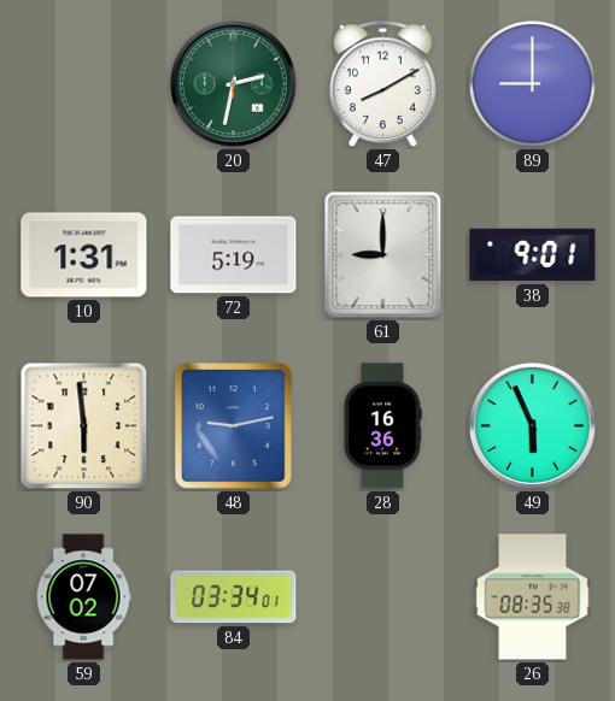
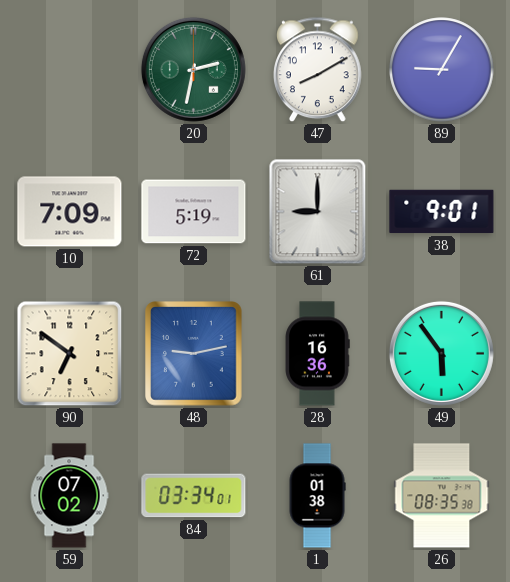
89: 9:00 -> 9:05 (442, 70)
10: 1:31 -> 7:09 (70, 212)
90: 5:59 -> 6:51 (70, 354)
49: 5:56 -> 5:54 (441, 353)
1: none -> 01:38 (317, 496)
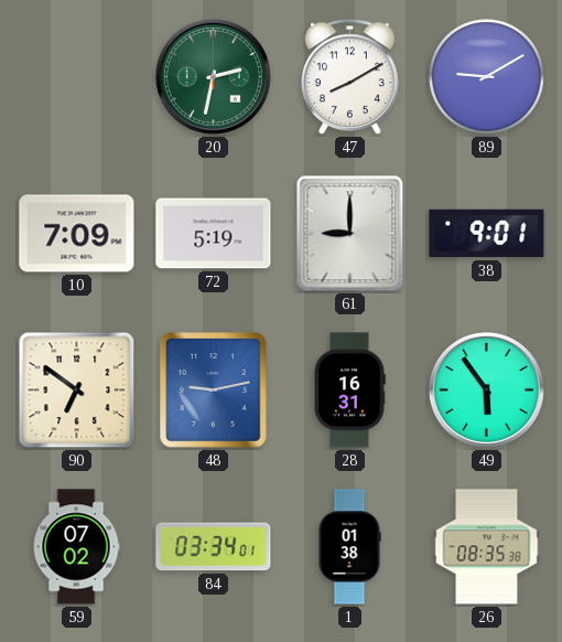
89: 9:05 -> 9:10 (487, 77)
28: 16:36 -> 16:31 (349, 390)
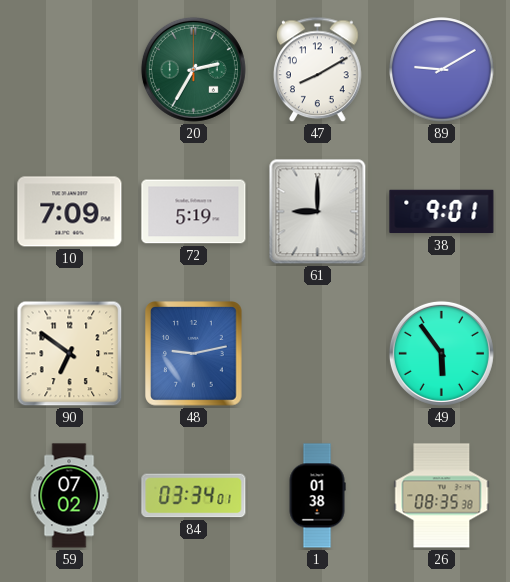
20: 2:32 -> 2:35 (193, 69)
28: 16:31 -> none (349, 390)
